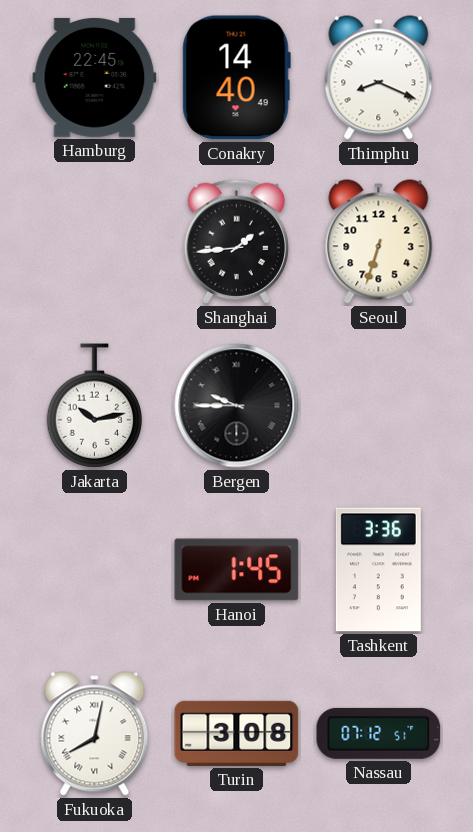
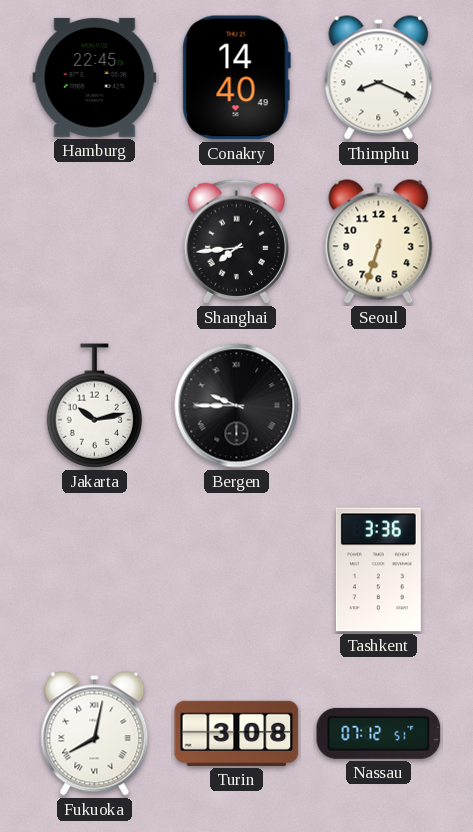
Shanghai: 1:44 -> 7:44 (236, 241)
Hanoi: 1:45 -> none (237, 570)
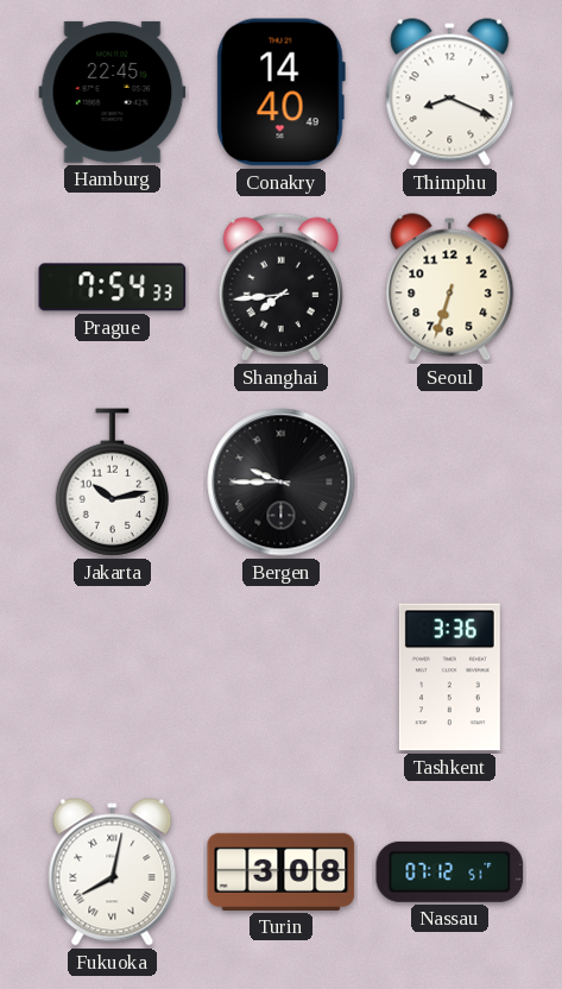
Prague: none -> 7:54 (113, 288)
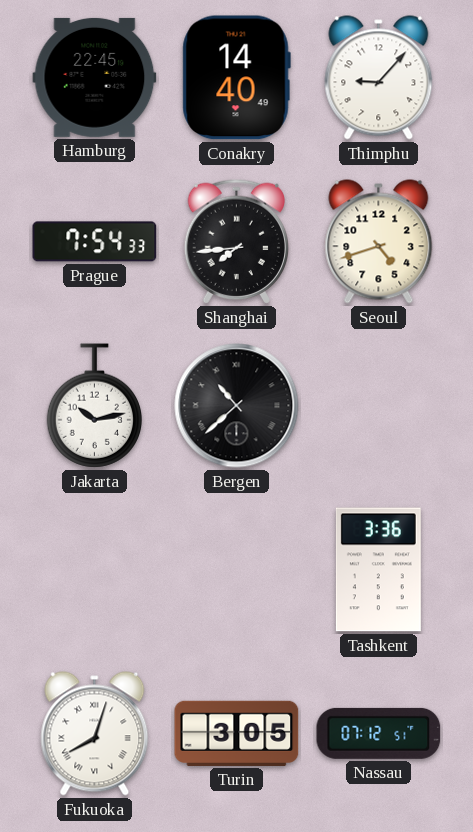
Thimphu: 8:19 -> 9:07 (379, 78)
Seoul: 6:33 -> 4:42 (379, 242)
Bergen: 9:45 -> 10:38 (237, 406)
Fukuoka: 8:02 -> 8:03 (95, 734)
Turin: 3:08 -> 3:05 (237, 733)
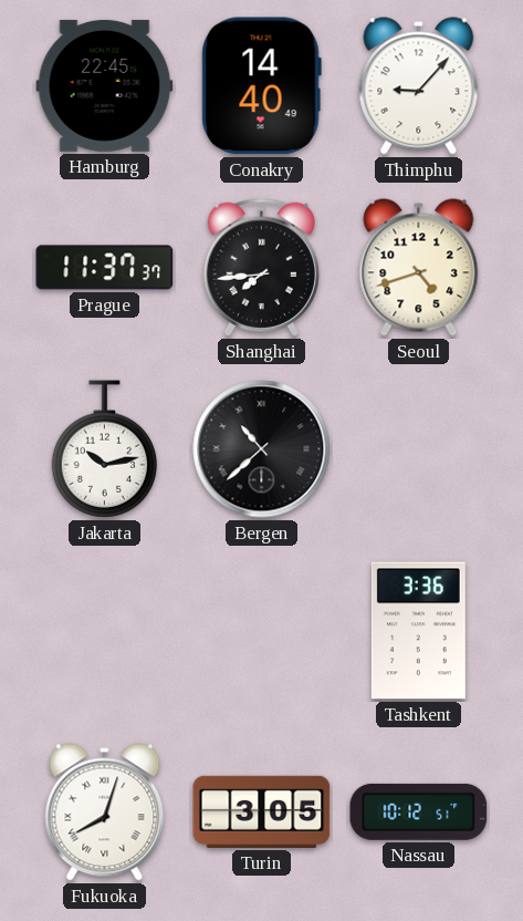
Prague: 7:54 -> 11:37 (105, 268)
Nassau: 07:12 -> 10:12 (419, 811)
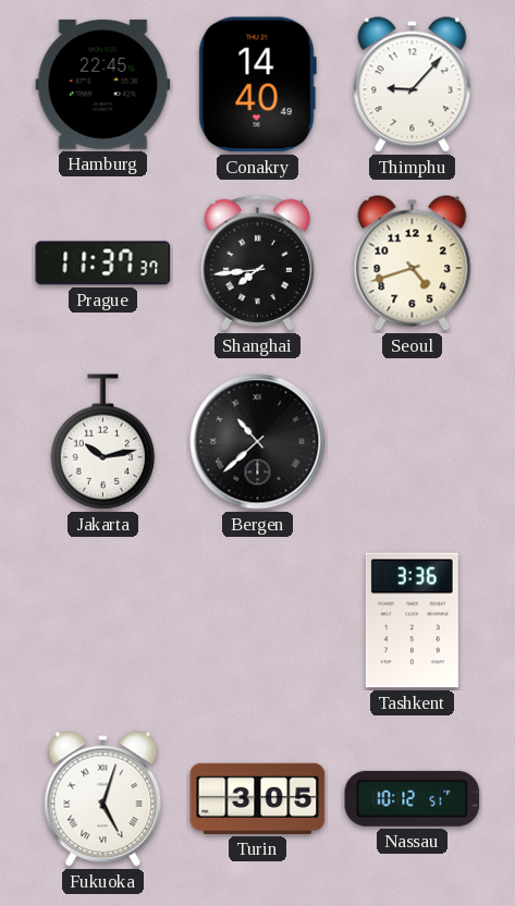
Fukuoka: 8:03 -> 5:03 (103, 799)
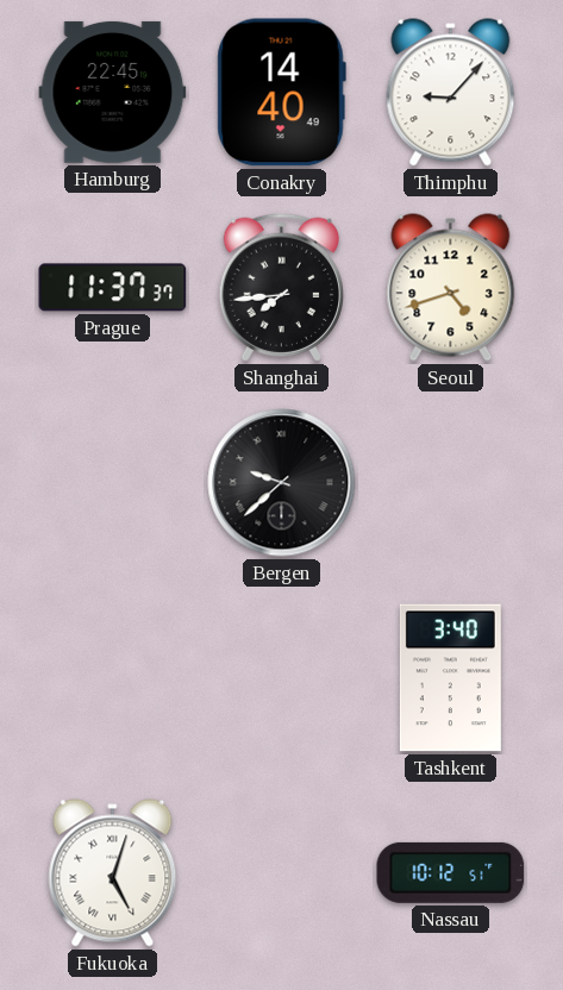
Jakarta: 10:13 -> none (102, 442)
Bergen: 10:38 -> 9:38 (282, 483)
Tashkent: 3:36 -> 3:40 (450, 678)
Turin: 3:05 -> none (258, 798)
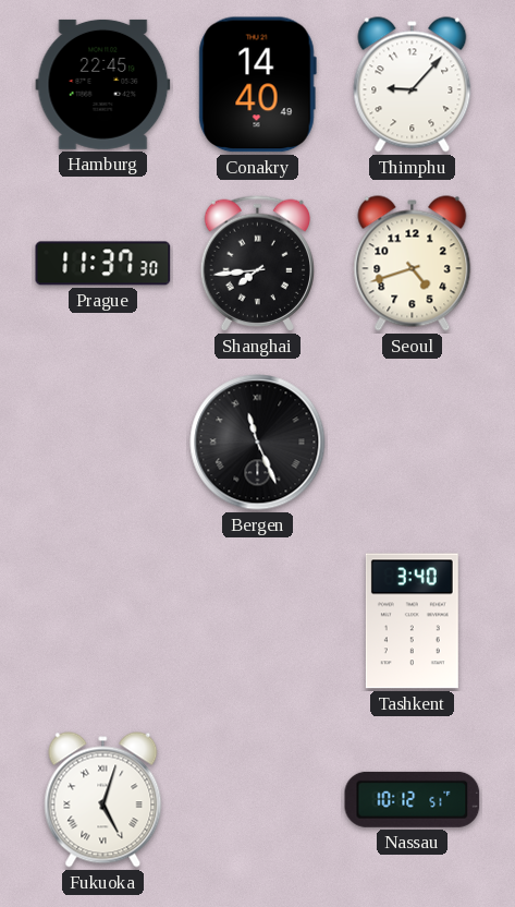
Prague: 11:37:37 -> 11:37:30 (103, 264)
Bergen: 9:38 -> 11:26 (258, 443)
